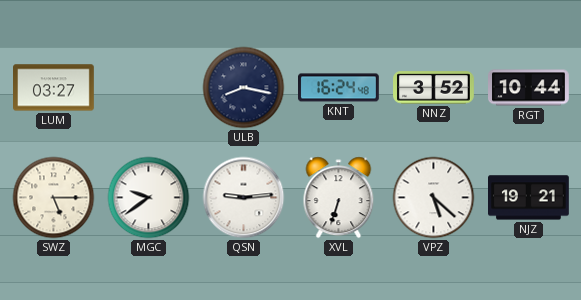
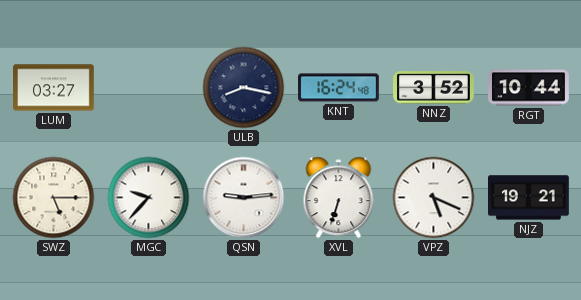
MGC: 9:39 -> 9:37 (149, 198)
VPZ: 5:22 -> 5:19 (434, 198)
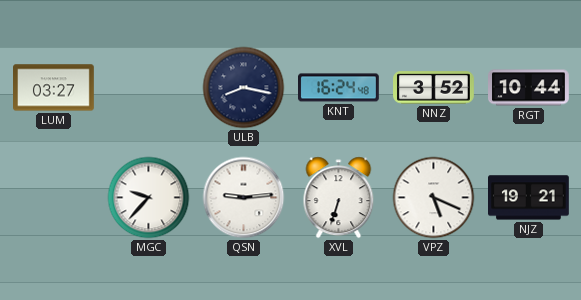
SWZ: 5:15 -> none (54, 198)
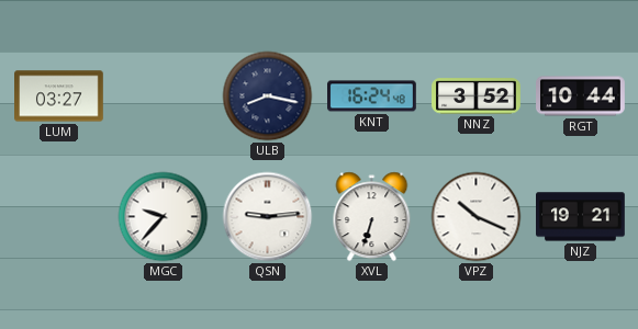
VPZ: 5:19 -> 10:19 (477, 217)
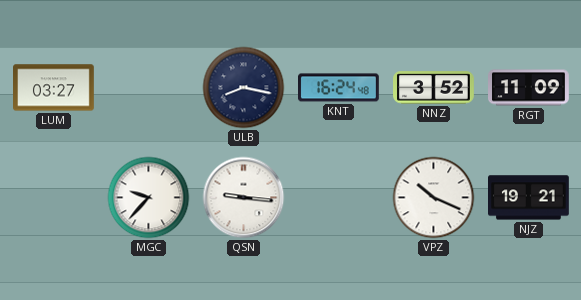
RGT: 10:44 -> 11:09 (529, 88)
QSN: 9:14 -> 9:16 (244, 198)
XVL: 6:33 -> none (372, 217)
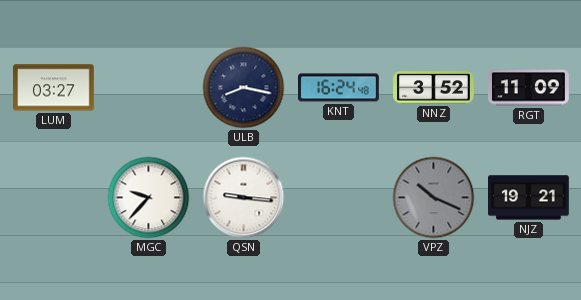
VPZ dial: white -> grey (434, 198)
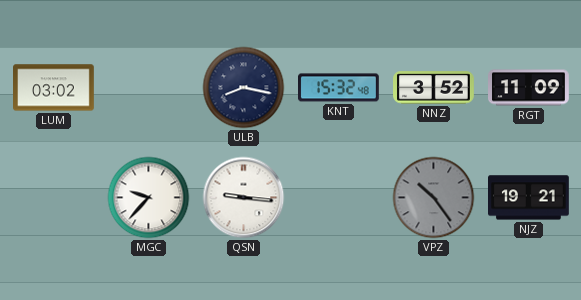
LUM: 03:27 -> 03:02 (54, 88)
KNT: 16:24 -> 15:32 (339, 88)
VPZ: 10:19 -> 10:24 (434, 198)
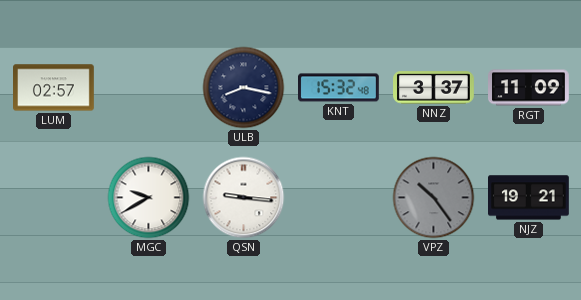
LUM: 03:02 -> 02:57 (54, 88)
NNZ: 3:52 -> 3:37 (434, 88)
MGC: 9:37 -> 9:40 (149, 198)
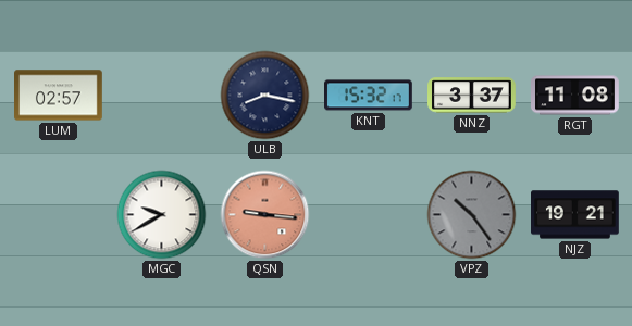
KNT: 15:32:48 -> 15:32:17 (369, 96)
RGT: 11:09 -> 11:08 (575, 96)
QSN dial: white -> salmon (265, 215)
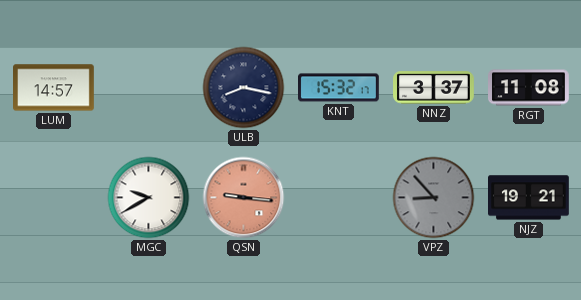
LUM: 02:57 -> 14:57 (54, 88)
VPZ: 10:24 -> 8:53 (434, 198)
